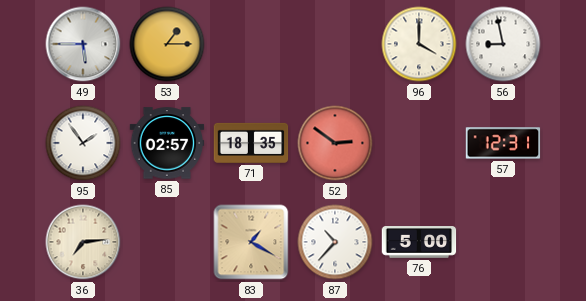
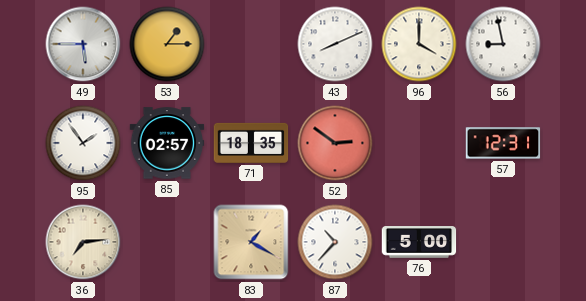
43: none -> 8:11 (335, 44)
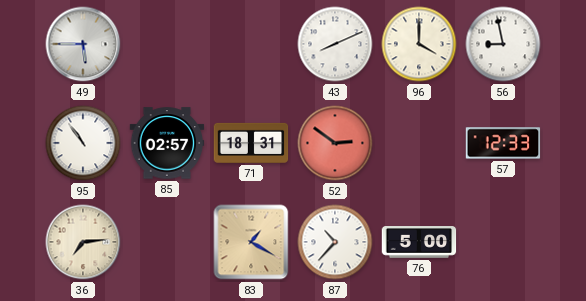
53: 1:15 -> none (167, 44)
95: 1:54 -> 10:54 (83, 143)
71: 18:35 -> 18:31 (251, 143)
57: 12:31 -> 12:33 (503, 143)
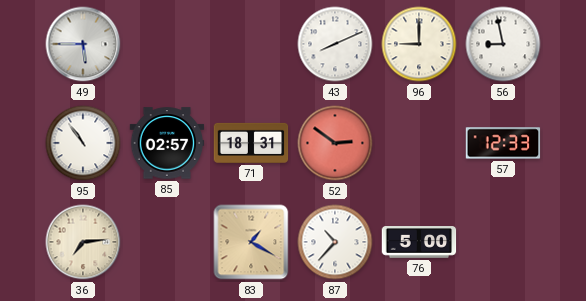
96: 4:00 -> 9:00 (419, 44)
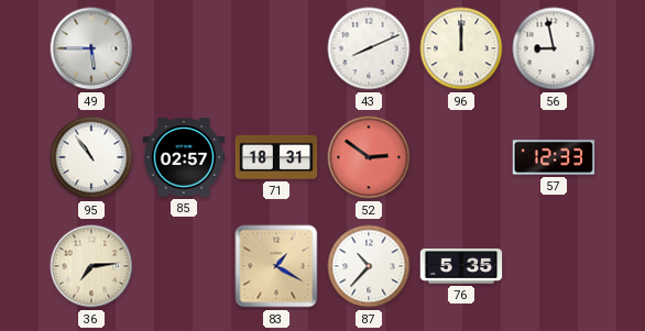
96: 9:00 -> 12:00 (461, 48)
76: 5:00 -> 5:35 (461, 266)
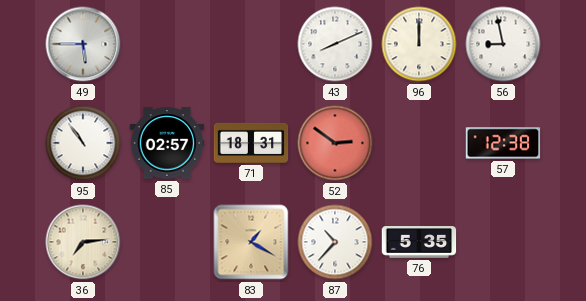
57: 12:33 -> 12:38 (503, 143)
